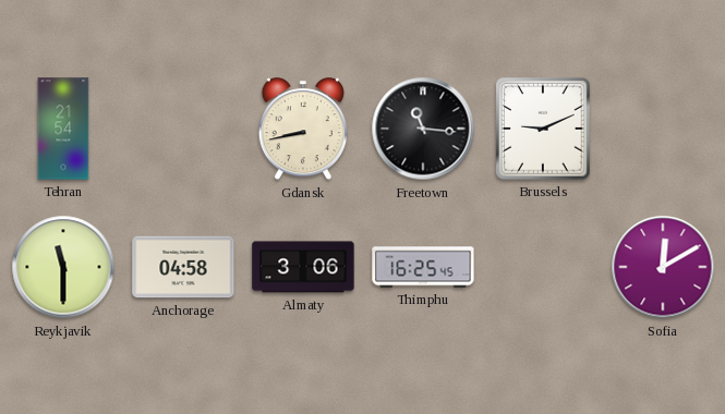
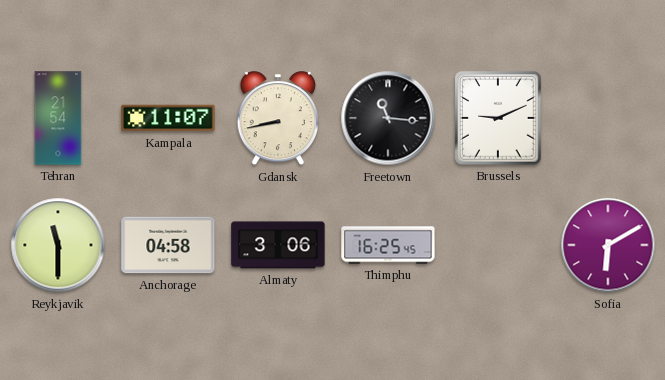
Kampala: none -> 11:07 (168, 118)
Sofia: 12:10 -> 6:10 (608, 245)
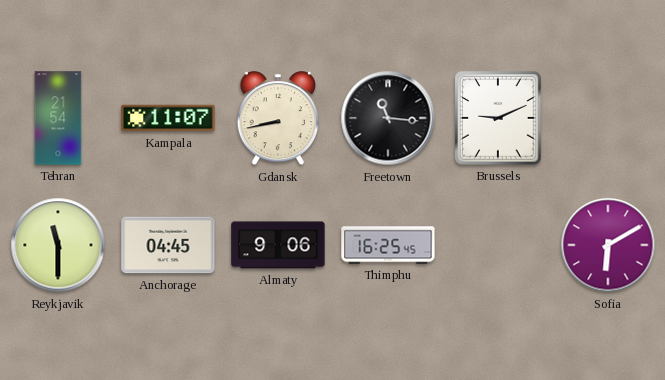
Anchorage: 04:58 -> 04:45 (168, 245)
Almaty: 3:06 -> 9:06 (278, 245)
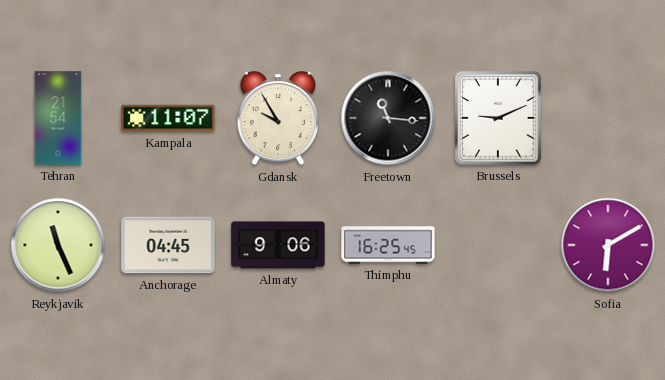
Gdansk: 8:43 -> 9:55 (277, 119)
Reykjavik: 11:30 -> 11:26 (58, 245)
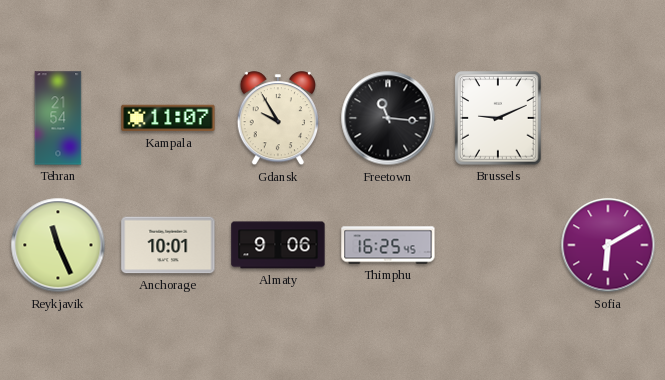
Anchorage: 04:45 -> 10:01 (168, 245)
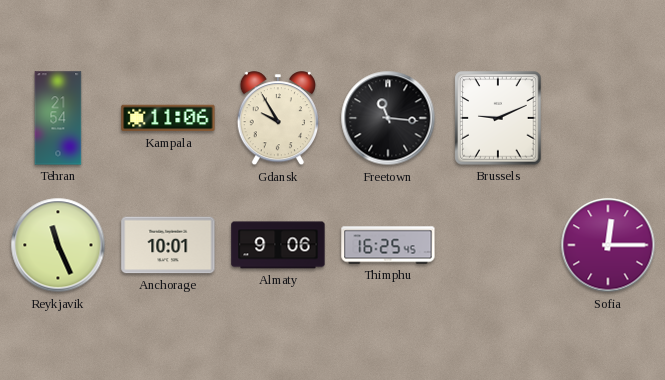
Kampala: 11:07 -> 11:06 (168, 118)
Sofia: 6:10 -> 12:15 (608, 245)
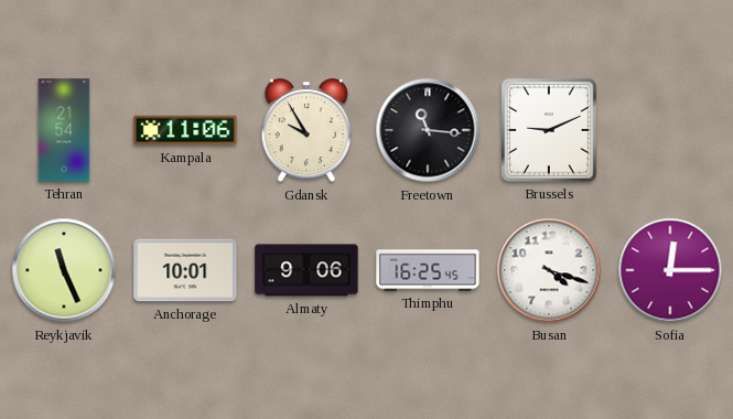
Busan: none -> 4:18 (549, 270)
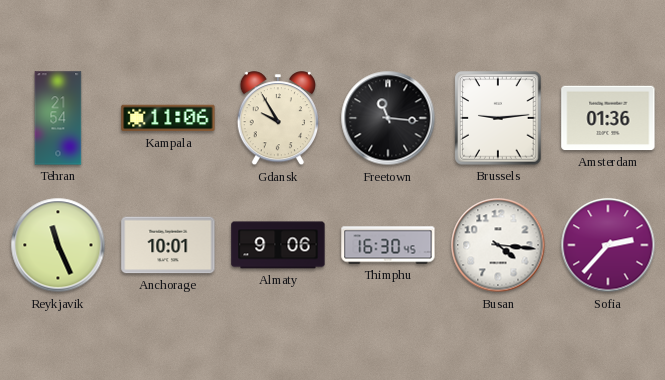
Brussels: 9:11 -> 9:14 (498, 118)
Amsterdam: none -> 01:36 (608, 118)
Thimphu: 16:25 -> 16:30 (388, 245)
Busan: 4:18 -> 4:16 (498, 245)
Sofia: 12:15 -> 2:37 (608, 245)
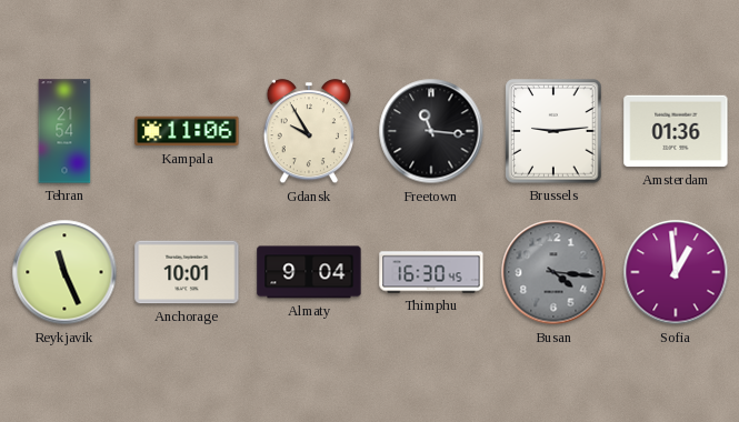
Almaty: 9:06 -> 9:04 (309, 272)
Busan dial: white -> grey (553, 272)
Sofia: 2:37 -> 12:59 (676, 272)
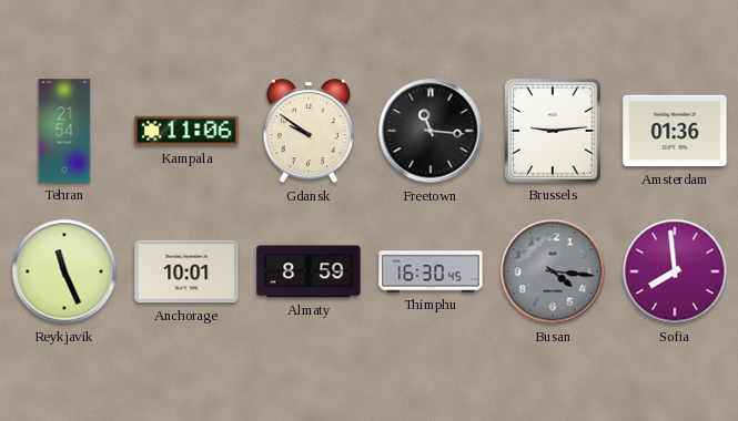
Gdansk: 9:55 -> 9:51 (307, 132)
Almaty: 9:04 -> 8:59 (309, 271)
Sofia: 12:59 -> 7:59 (675, 271)
